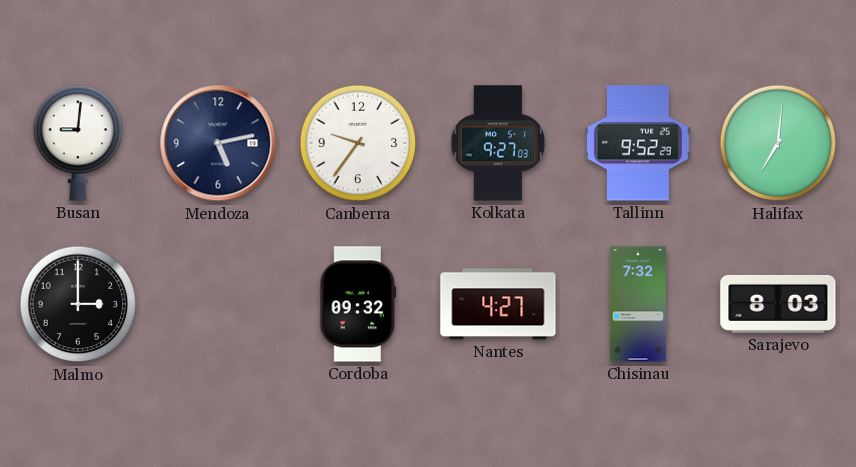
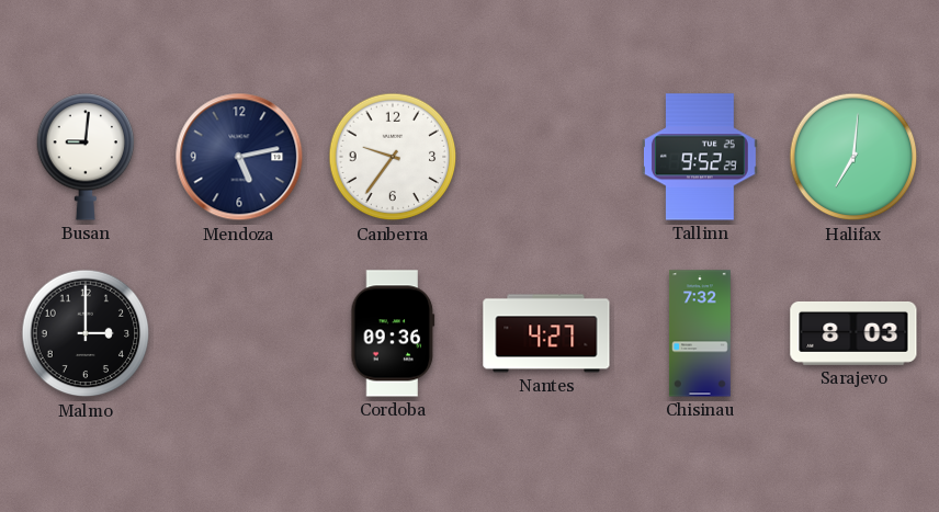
Kolkata: 9:27 -> none (498, 143)
Cordoba: 09:32 -> 09:36 (393, 333)
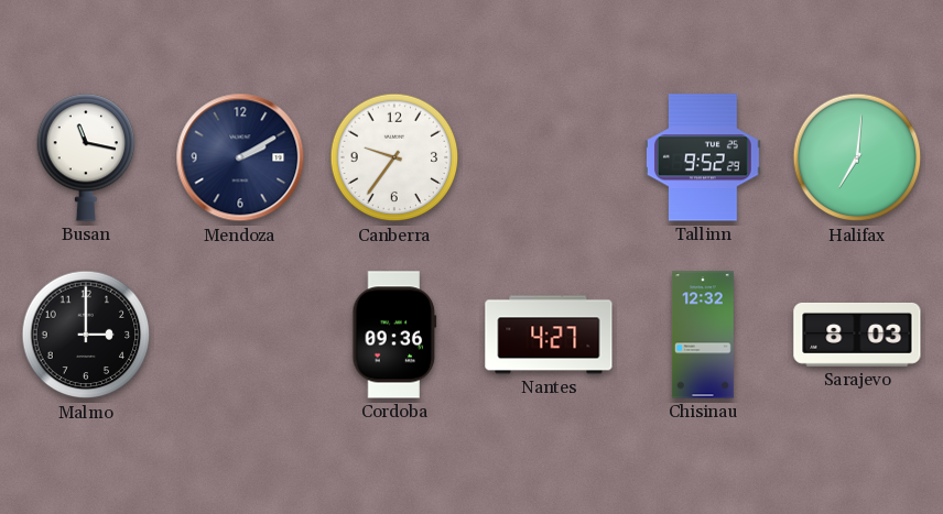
Busan: 9:01 -> 11:17 (86, 157)
Mendoza: 5:13 -> 2:10 (240, 157)
Chisinau: 7:32 -> 12:32 (703, 335)
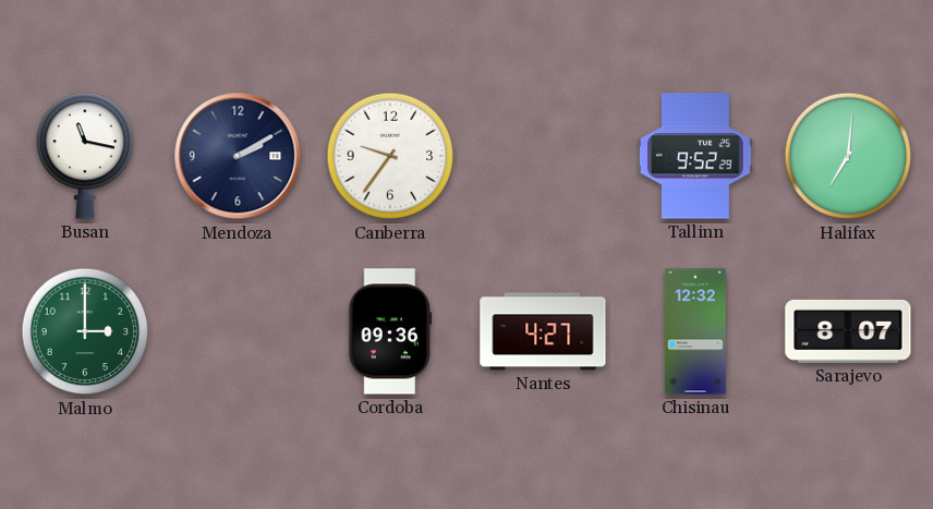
Malmo dial: black -> green (85, 331)
Sarajevo: 8:03 -> 8:07 (848, 331)
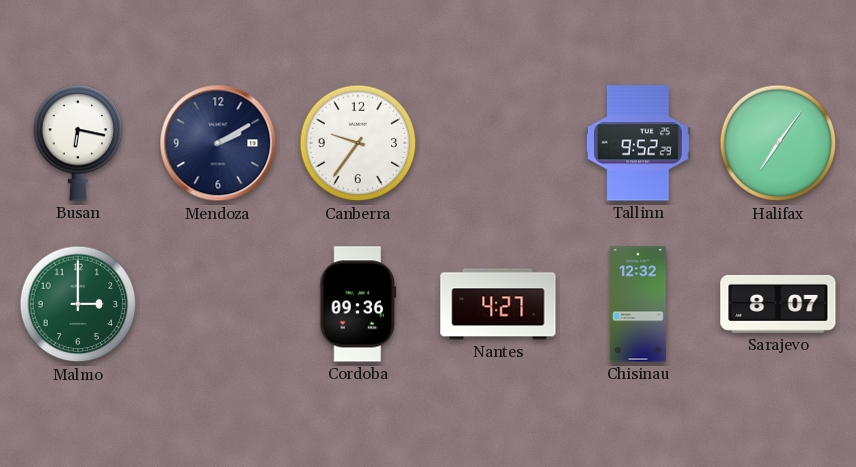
Busan: 11:17 -> 6:17 (78, 143)
Halifax: 7:01 -> 7:06 (778, 143)
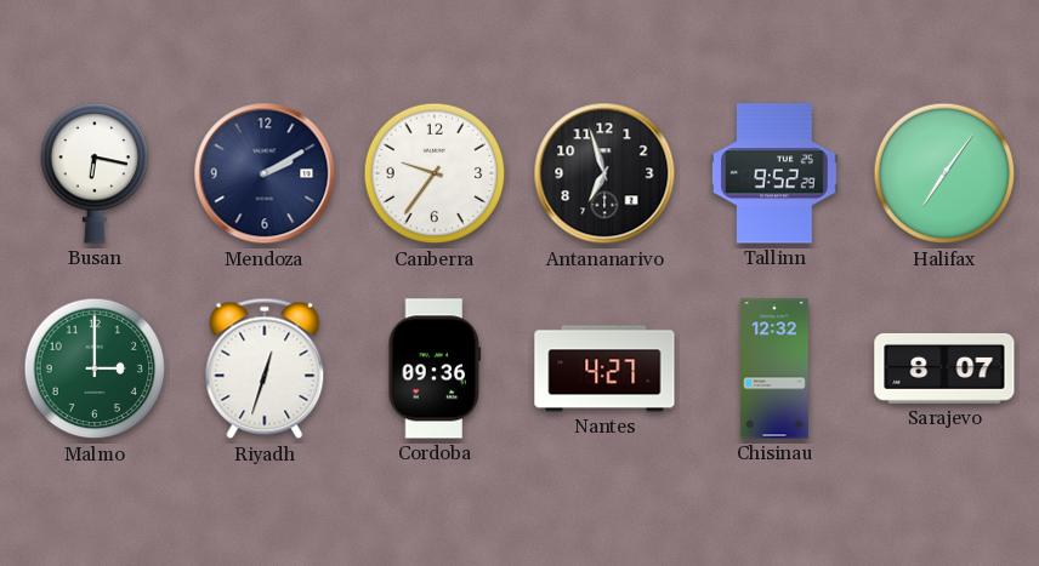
Antananarivo: none -> 6:57 (604, 173)
Riyadh: none -> 12:33 (265, 368)
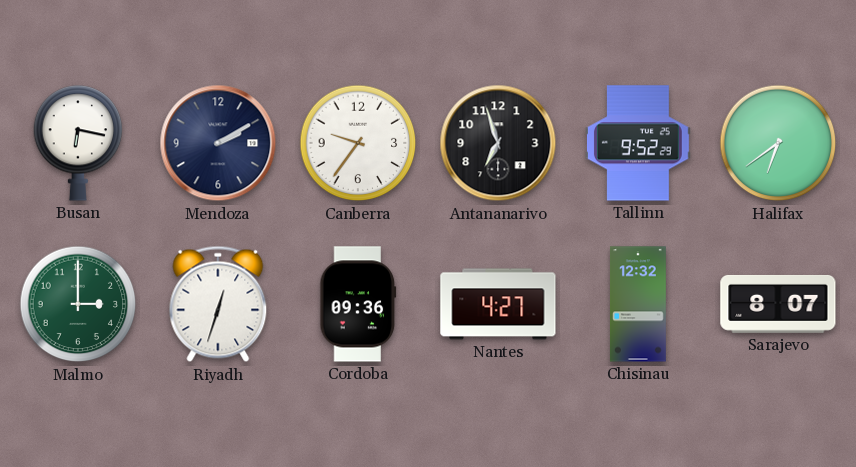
Halifax: 7:06 -> 6:39 (778, 143)
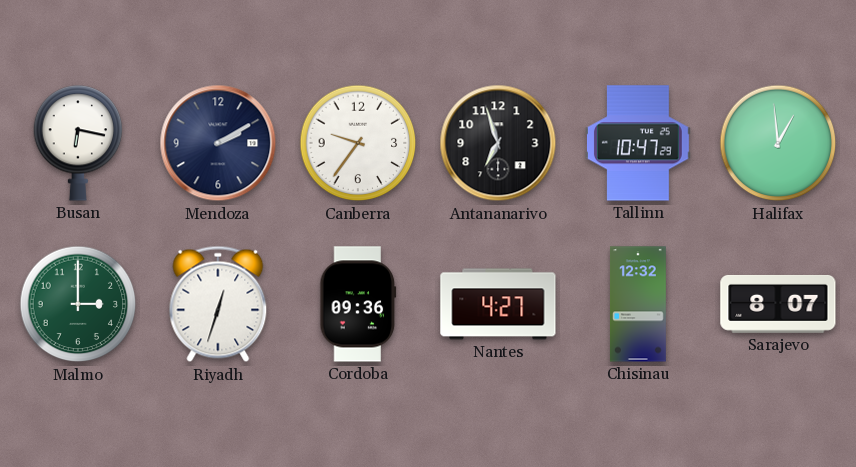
Tallinn: 9:52 -> 10:47 (638, 143)
Halifax: 6:39 -> 12:59 (778, 143)
